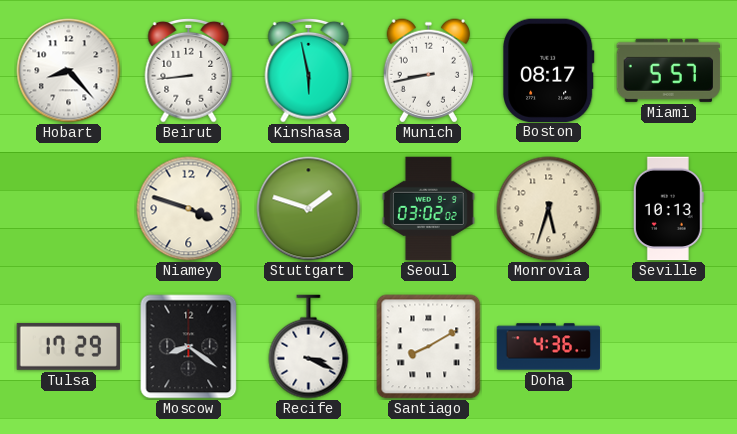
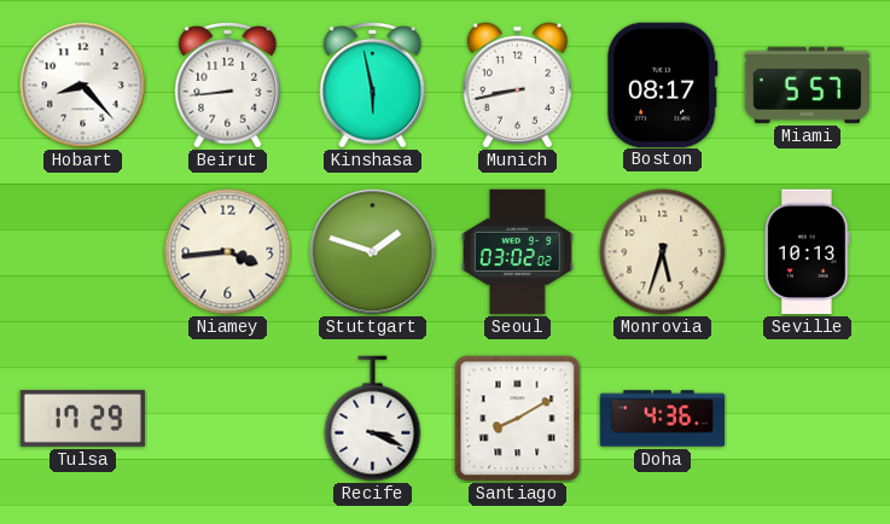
Niamey: 3:48 -> 3:44 (228, 252)
Moscow: 8:21 -> none (189, 347)
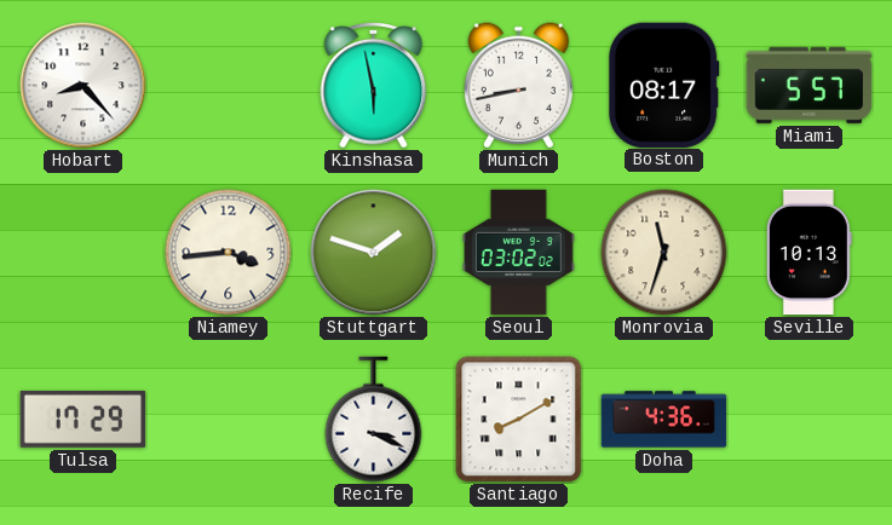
Beirut: 8:44 -> none (228, 85)
Monrovia: 5:33 -> 11:33 (664, 253)
